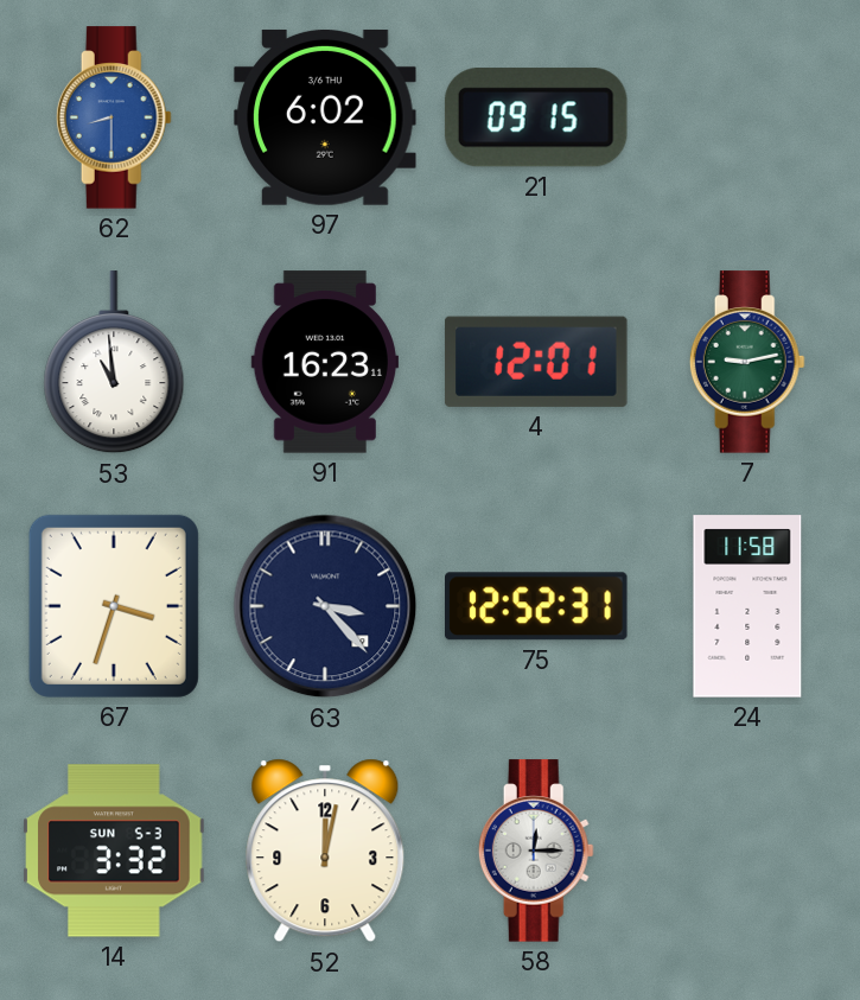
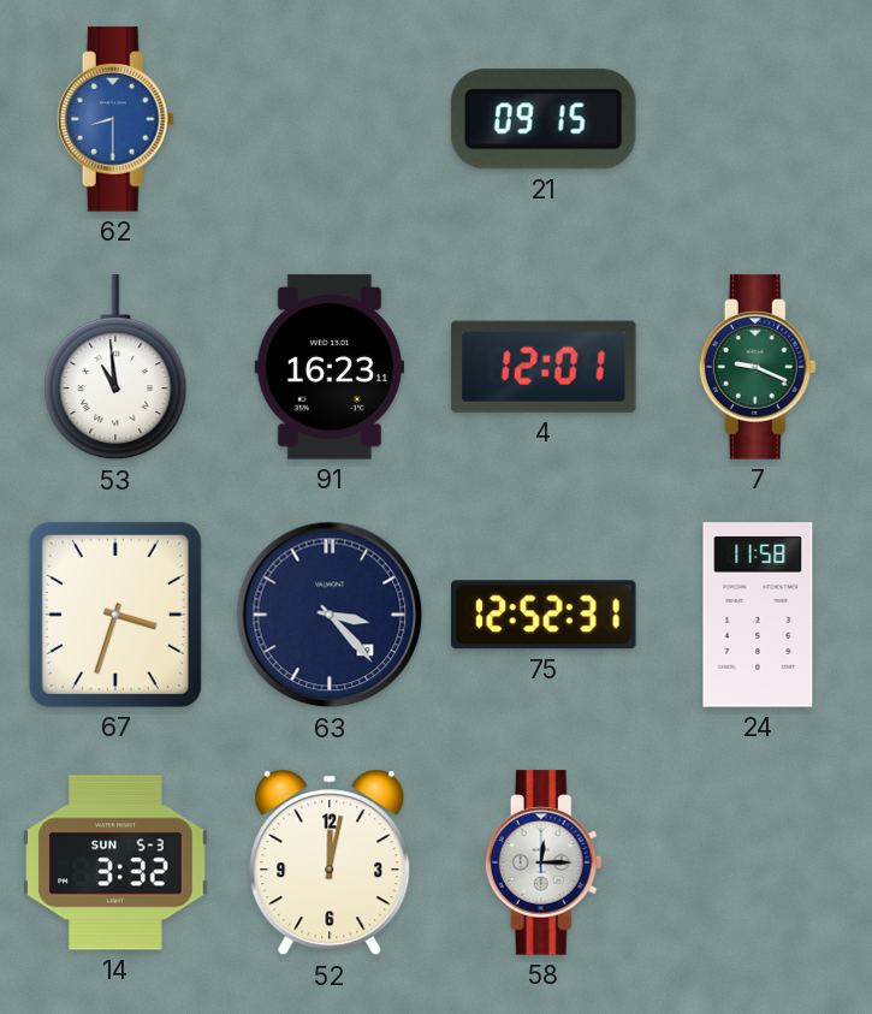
97: 6:02 -> none (325, 117)
7: 9:13 -> 9:19 (758, 367)
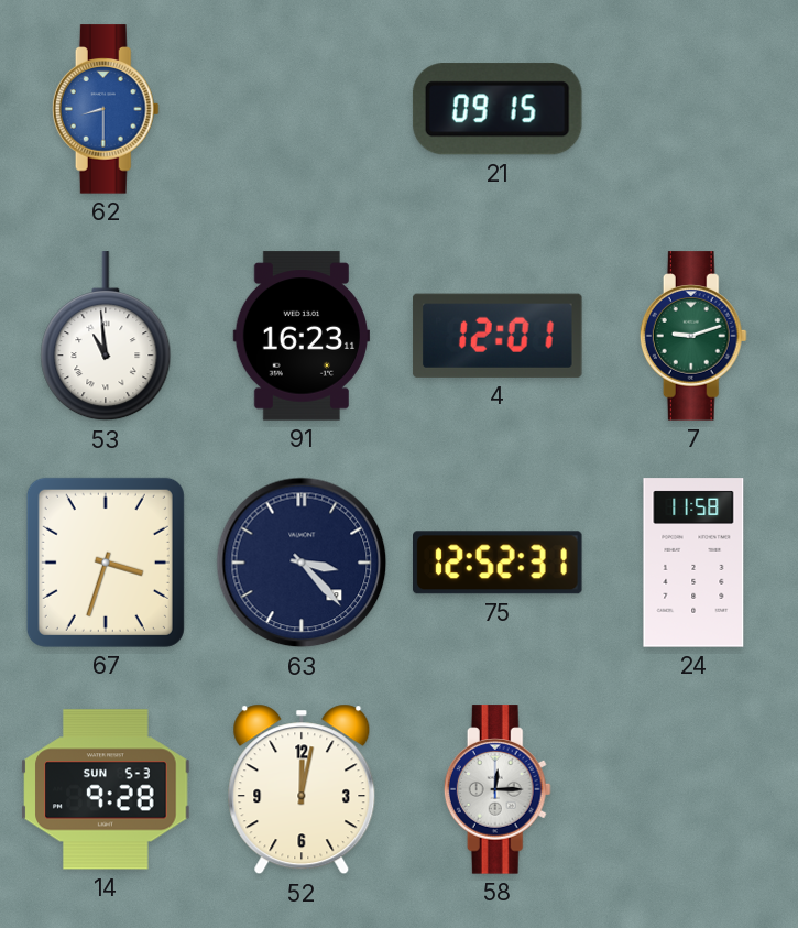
7: 9:19 -> 9:12 (693, 336)
14: 3:32 -> 9:28 (106, 789)
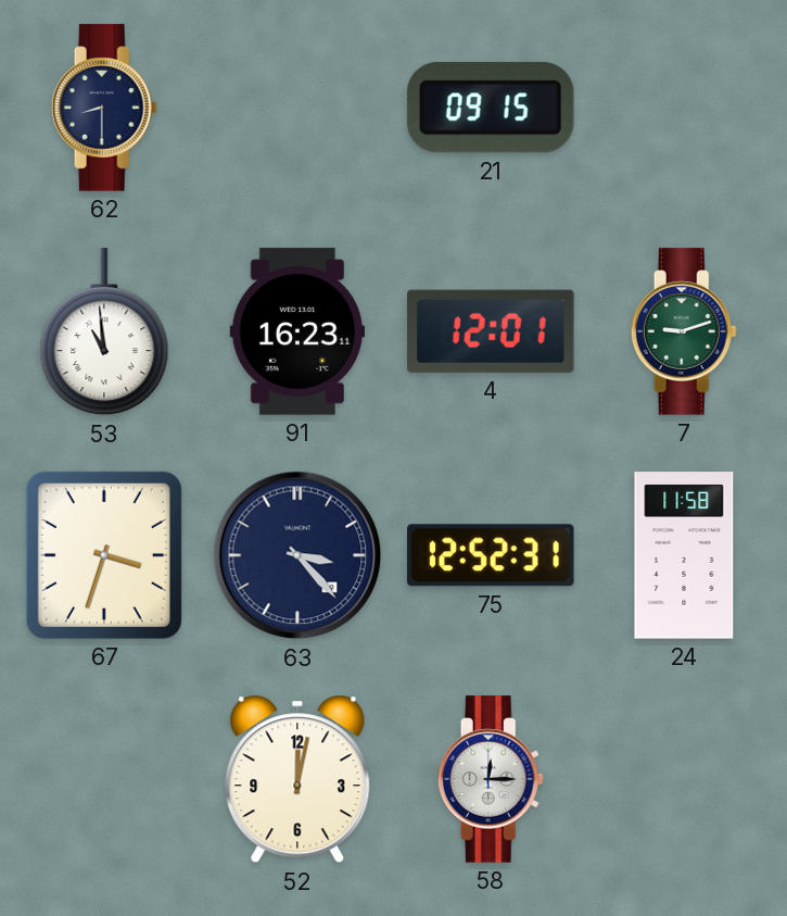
62 dial: blue -> navy (104, 108)
14: 9:28 -> none (106, 789)
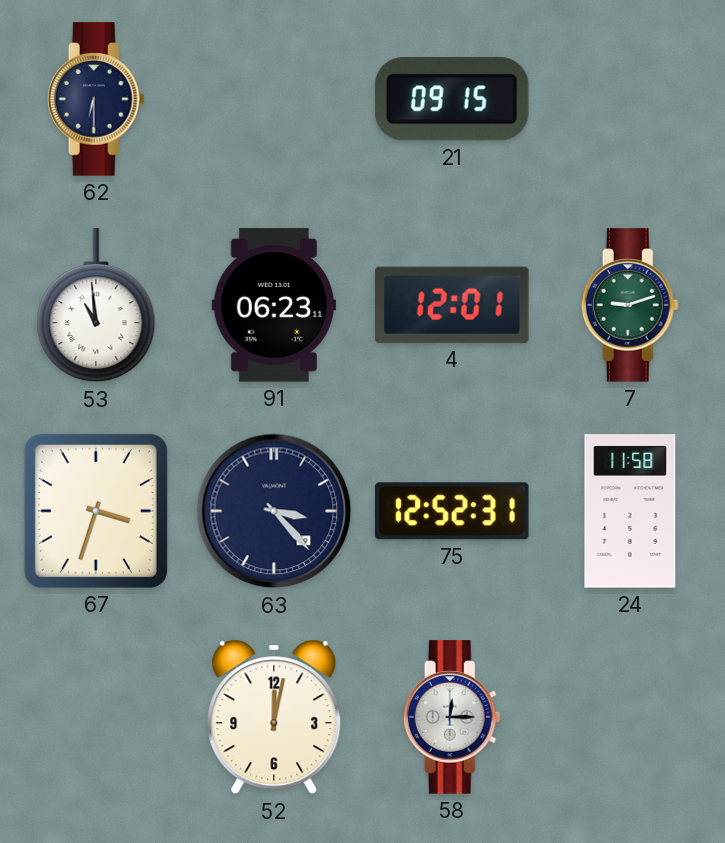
62: 8:30 -> 6:30 (96, 99)
91: 16:23 -> 06:23 (273, 305)
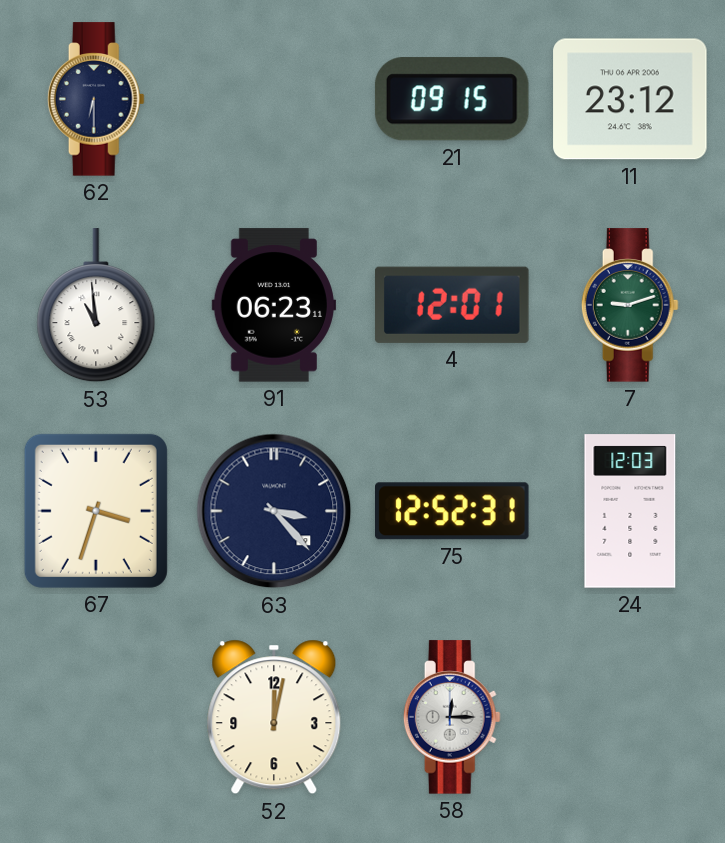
11: none -> 23:12 (630, 99)
24: 11:58 -> 12:03 (630, 511)
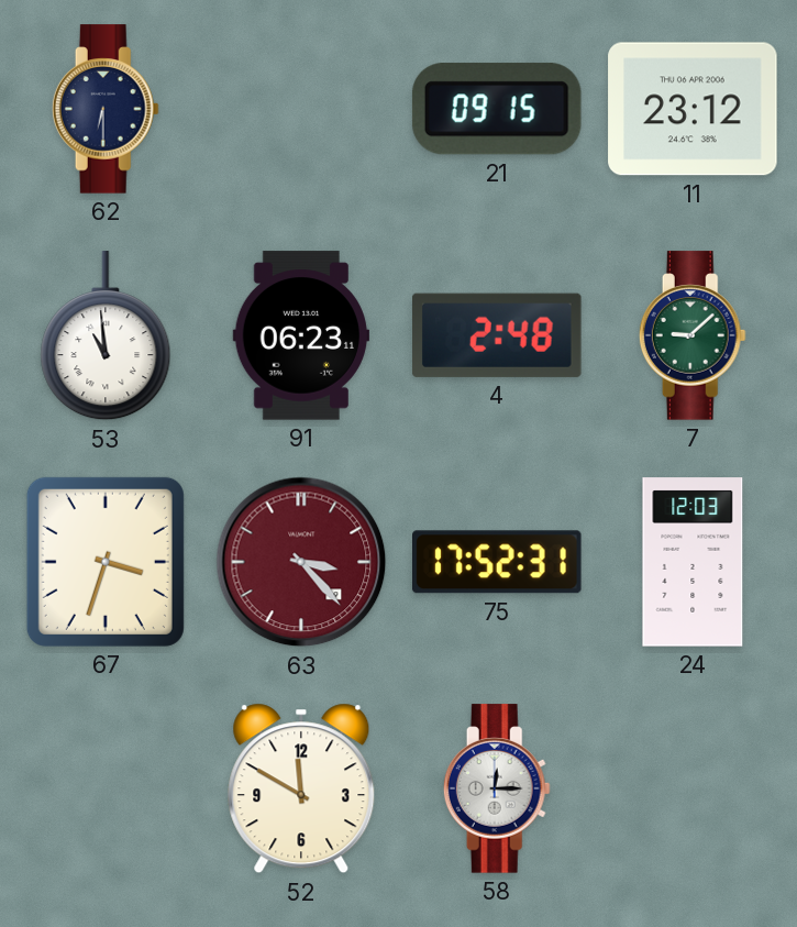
4: 12:01 -> 2:48 (498, 335)
7: 9:12 -> 9:08 (693, 335)
63 dial: navy -> burgundy (301, 562)
75: 12:52 -> 17:52 (498, 562)
52: 12:02 -> 11:50 (301, 788)
